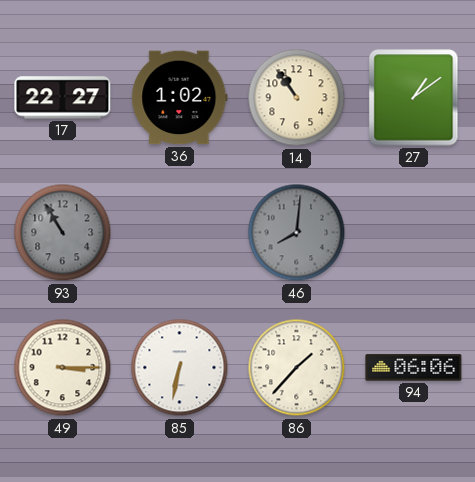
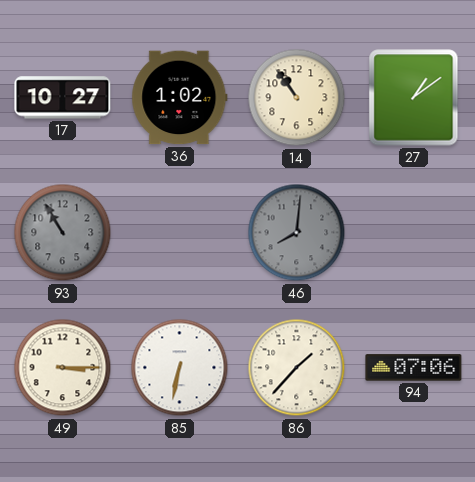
17: 22:27 -> 10:27 (63, 98)
94: 06:06 -> 07:06 (414, 368)
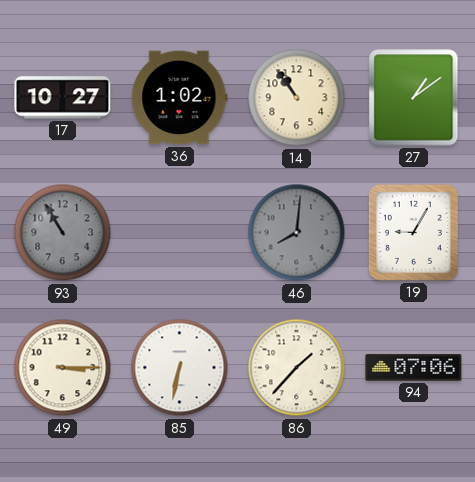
19: none -> 9:05 (413, 232)
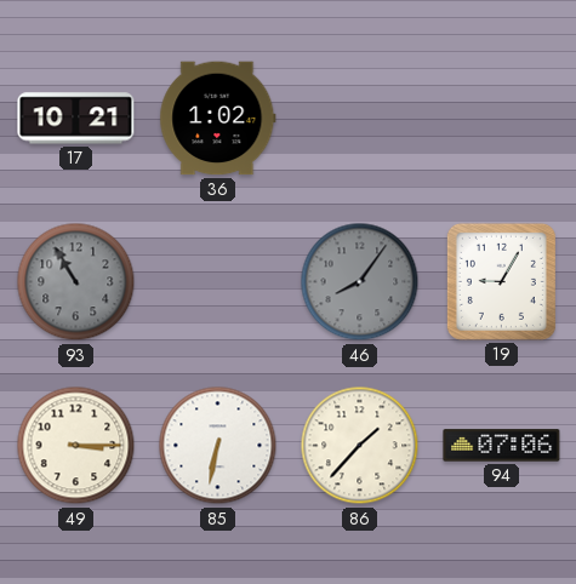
17: 10:27 -> 10:21 (76, 119)
14: 10:54 -> none (297, 98)
27: 1:09 -> none (414, 98)
46: 8:01 -> 8:06 (360, 282)
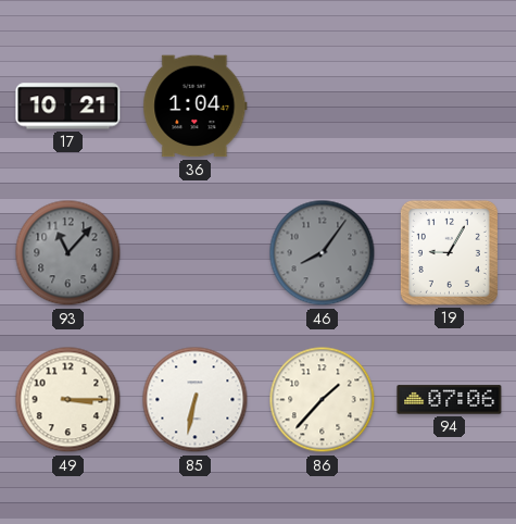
36: 1:02 -> 1:04 (196, 107)
93: 10:55 -> 11:07 (68, 253)
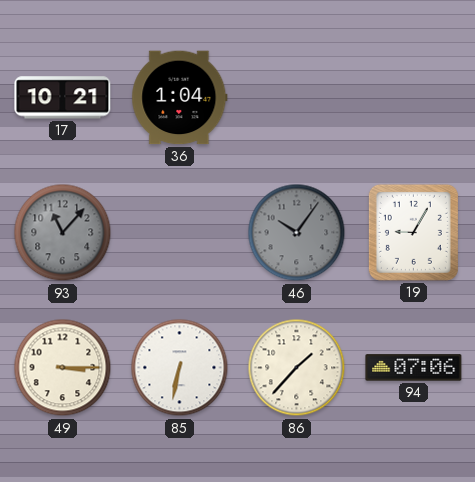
46: 8:06 -> 10:06 (297, 233)
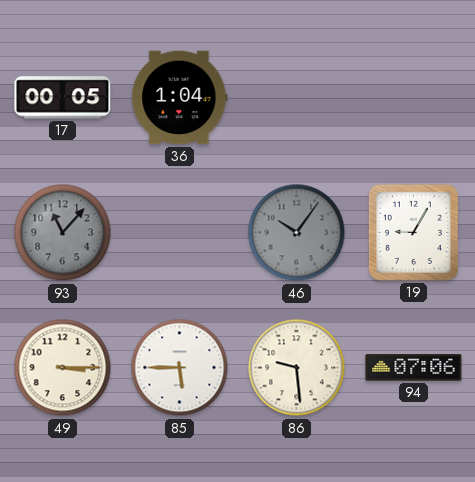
17: 10:21 -> 00:05 (63, 98)
85: 6:32 -> 5:45 (180, 368)
86: 1:37 -> 9:29 (297, 368)
